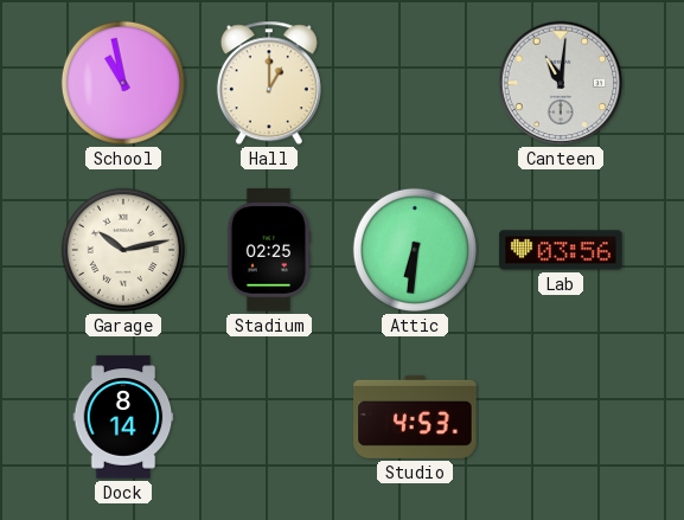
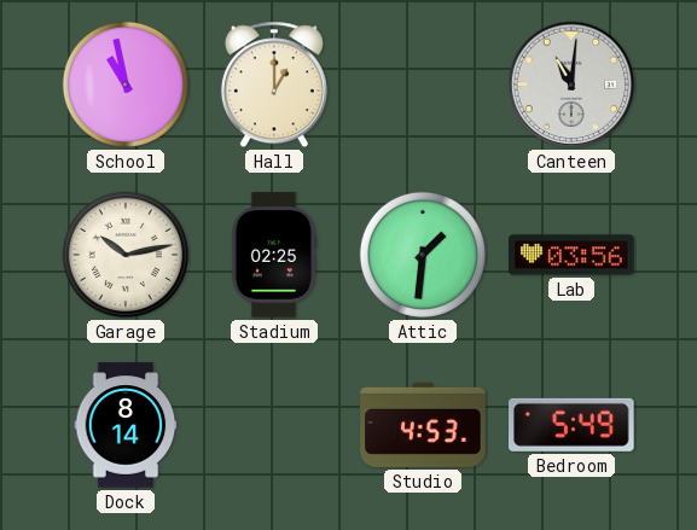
Attic: 6:31 -> 1:31 (423, 255)
Bedroom: none -> 5:49 (573, 425)
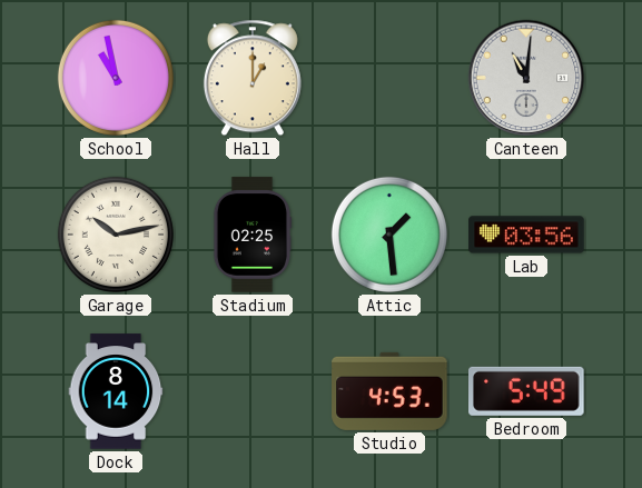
Attic: 1:31 -> 1:29 (389, 235)
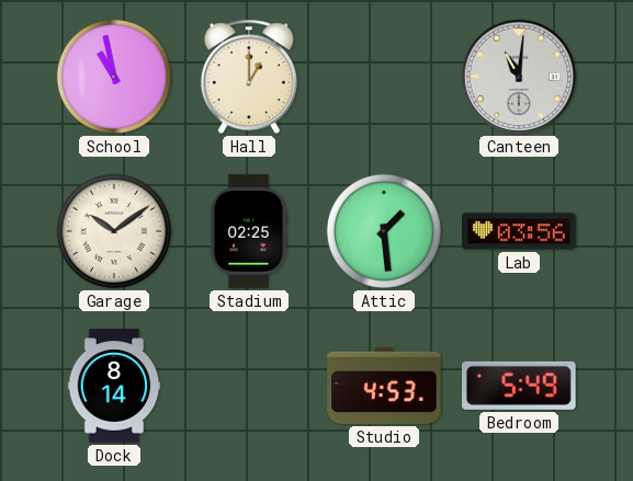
Garage: 10:13 -> 10:09 (114, 231)
